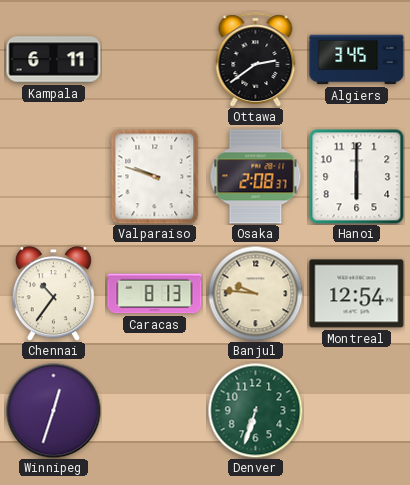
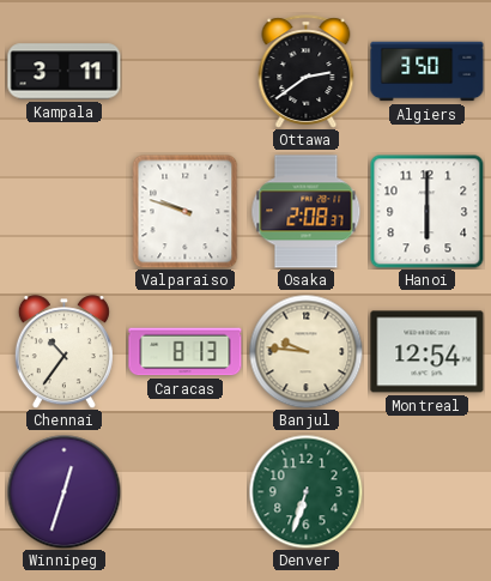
Kampala: 6:11 -> 3:11 (65, 72)
Algiers: 3:45 -> 3:50 (428, 72)
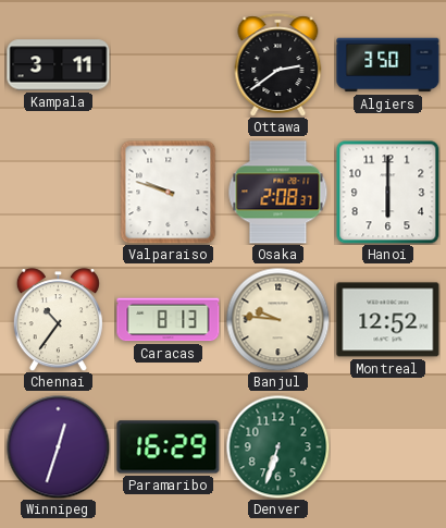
Montreal: 12:54 -> 12:52 (388, 320)
Paramaribo: none -> 16:29 (169, 447)
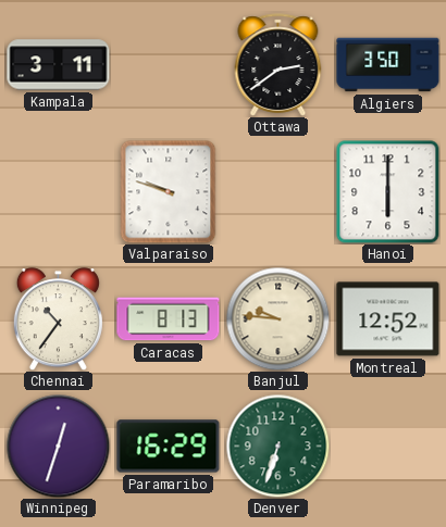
Osaka: 2:08 -> none (278, 193)
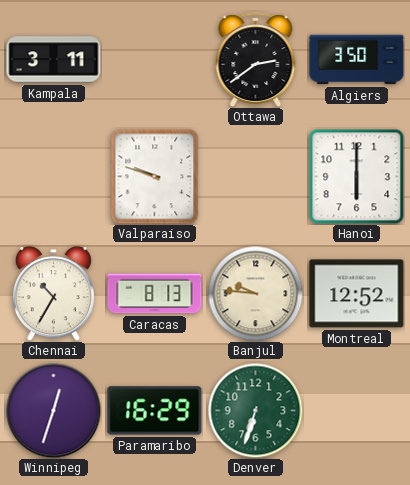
Chennai: 10:36 -> 10:35 (53, 294)
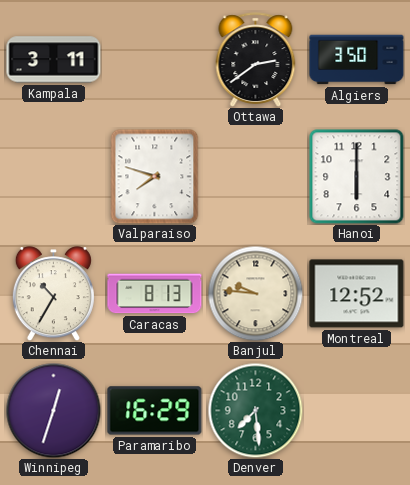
Valparaiso: 9:48 -> 7:48 (155, 176)
Denver: 6:33 -> 7:29 (255, 410)
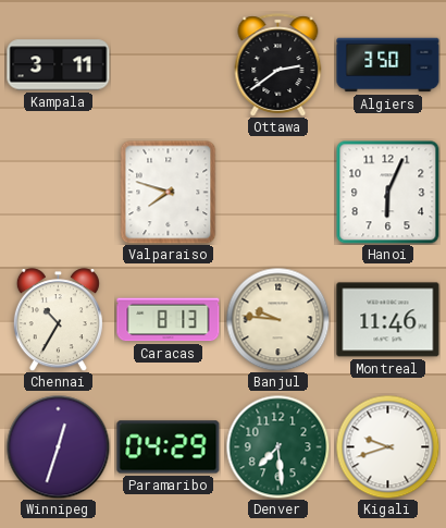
Hanoi: 6:00 -> 6:04 (387, 192)
Montreal: 12:52 -> 11:46 (388, 320)
Paramaribo: 16:29 -> 04:29 (169, 447)
Kigali: none -> 9:42 (387, 446)
